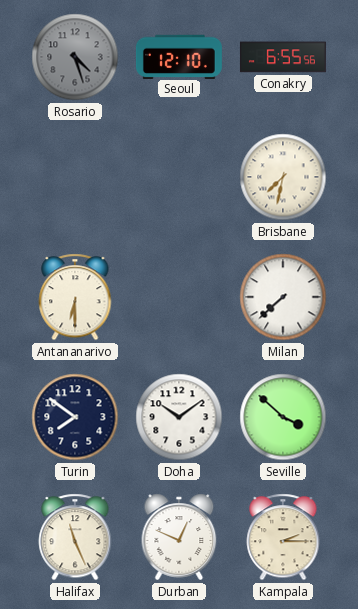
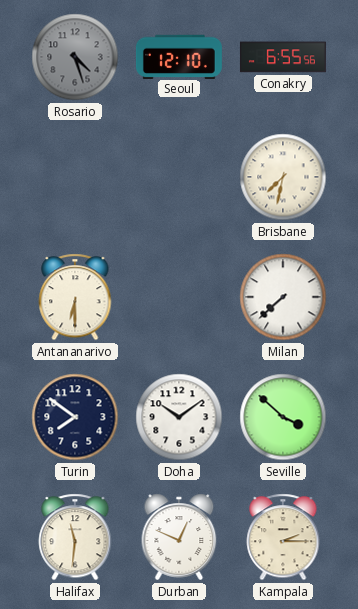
Halifax: 11:26 -> 11:31 (75, 537)
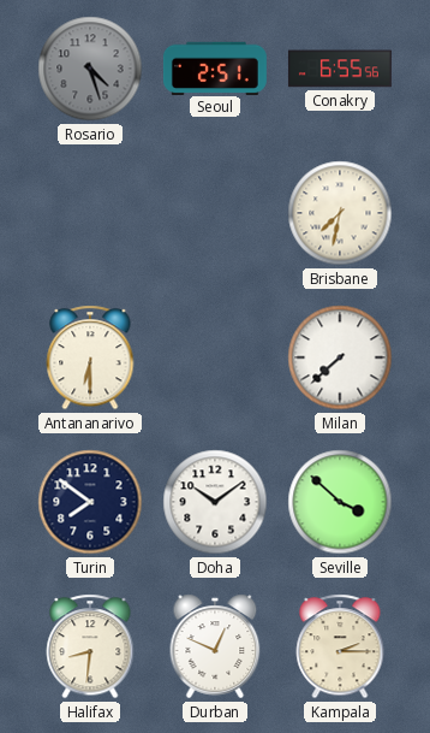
Seoul: 12:10 -> 2:51 (215, 67)
Halifax: 11:31 -> 8:31 (90, 646)
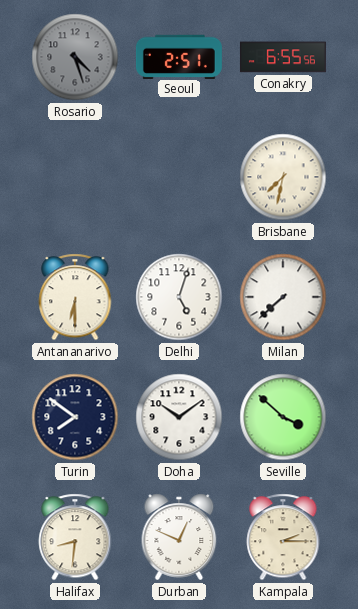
Delhi: none -> 5:03 (179, 297)
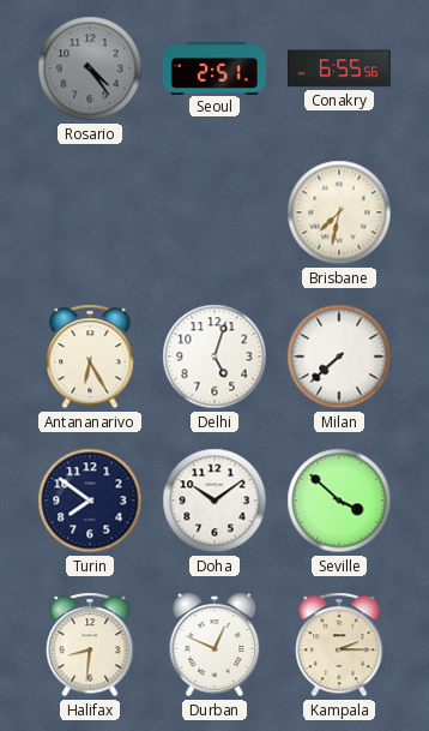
Rosario: 4:27 -> 4:24 (90, 68)
Antananarivo: 6:30 -> 6:25 (90, 356)
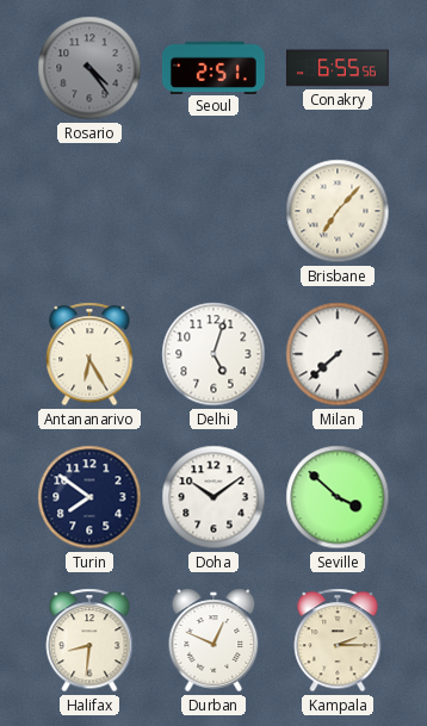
Brisbane: 7:32 -> 7:07 (338, 211)
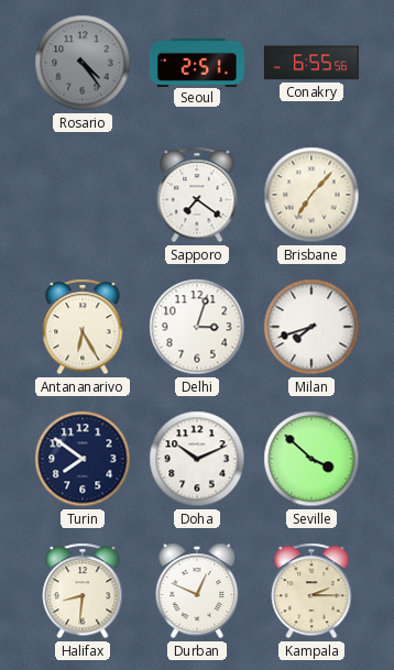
Sapporo: none -> 7:21 (197, 195)
Delhi: 5:03 -> 3:03 (197, 327)
Milan: 7:38 -> 7:42 (311, 327)
Doha: 10:09 -> 10:11 (197, 459)
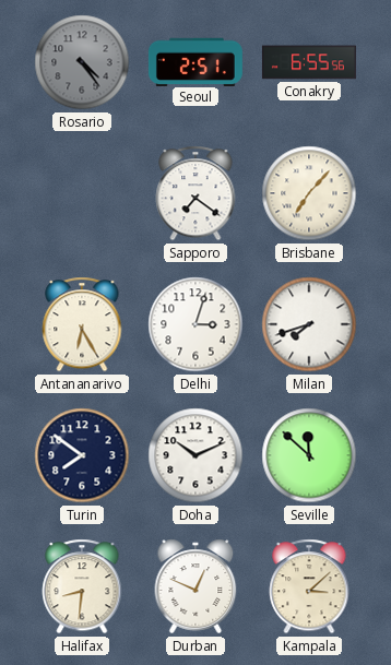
Seville: 3:52 -> 11:52 (309, 455)
Kampala: 2:15 -> 3:08 (309, 586)
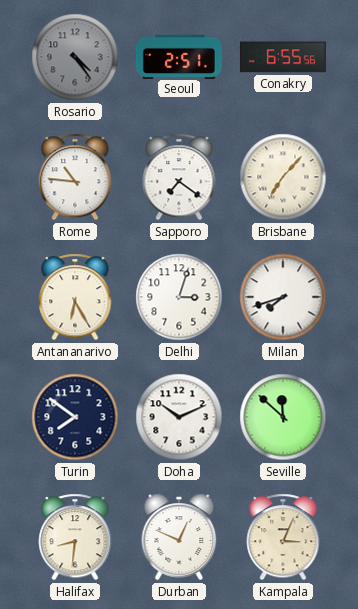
Rome: none -> 10:46 (75, 177)
Kampala: 3:08 -> 3:04 (283, 537)
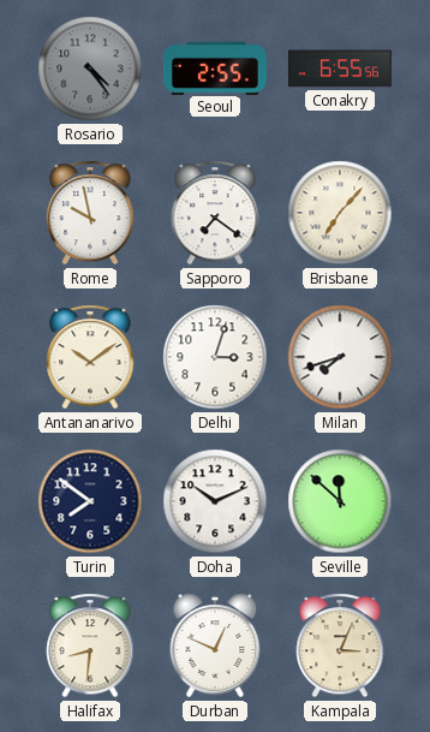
Seoul: 2:51 -> 2:55 (215, 67)
Rome: 10:46 -> 9:58 (90, 213)
Antananarivo: 6:25 -> 10:09 (90, 357)
